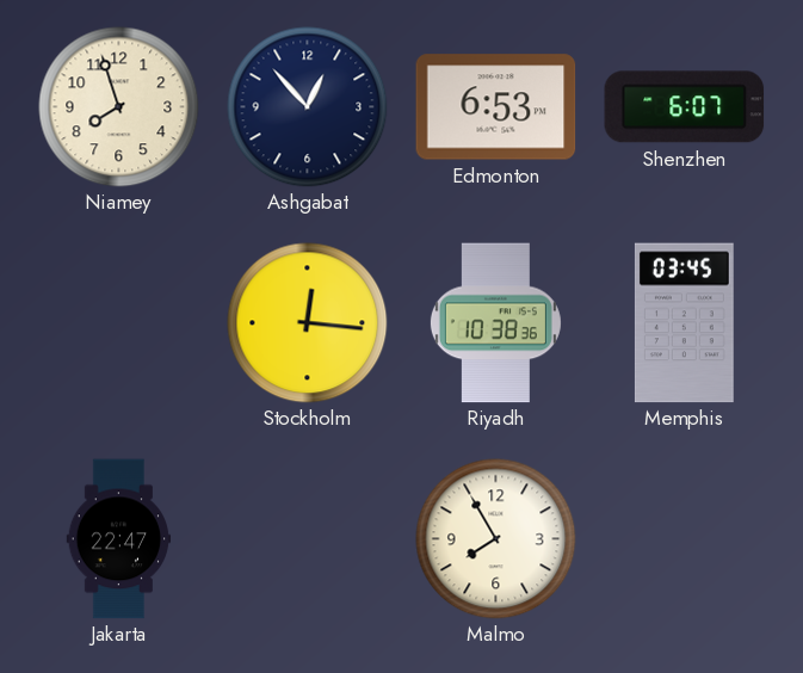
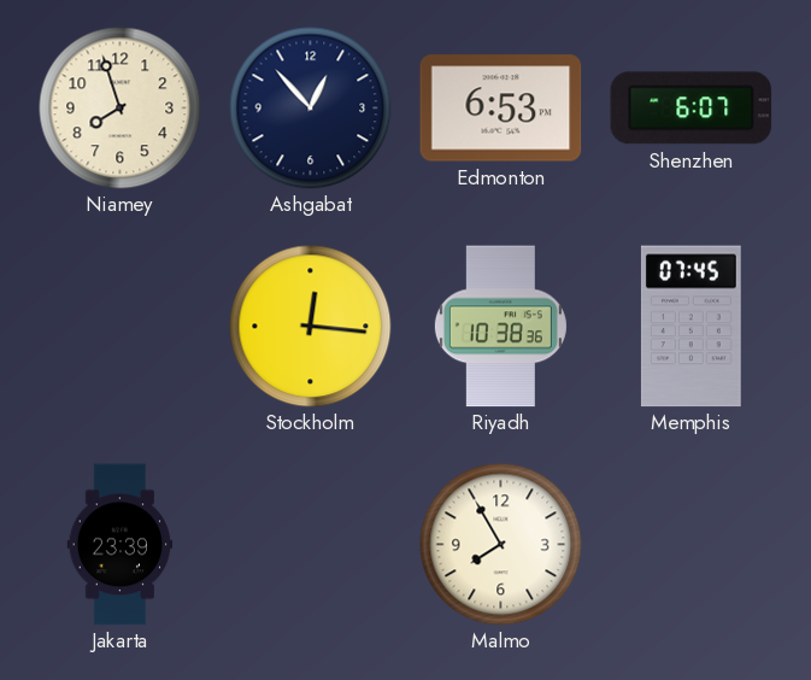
Memphis: 03:45 -> 07:45 (690, 327)
Jakarta: 22:47 -> 23:39 (121, 545)
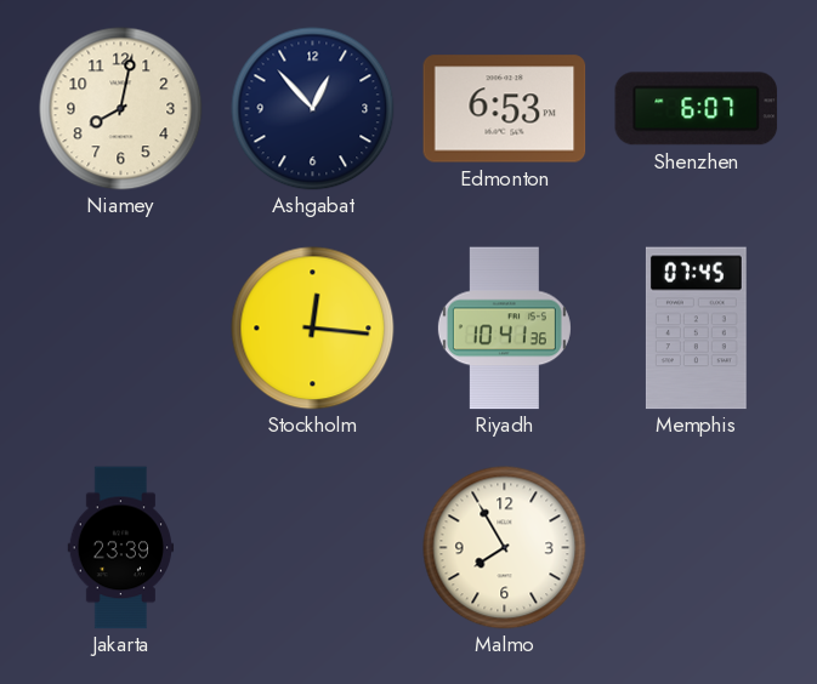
Niamey: 7:57 -> 8:02 (121, 109)
Riyadh: 10:38 -> 10:41 (504, 329)
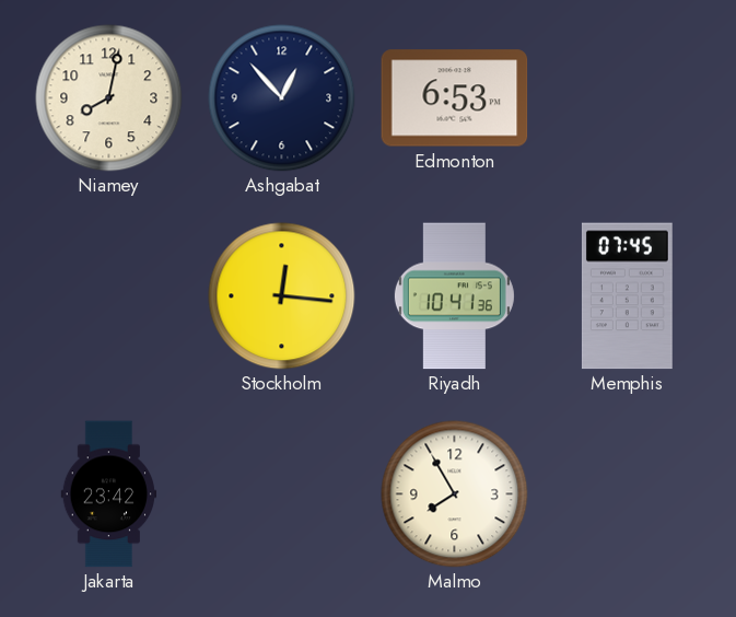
Shenzhen: 6:07 -> none (697, 109)
Jakarta: 23:39 -> 23:42 (109, 494)
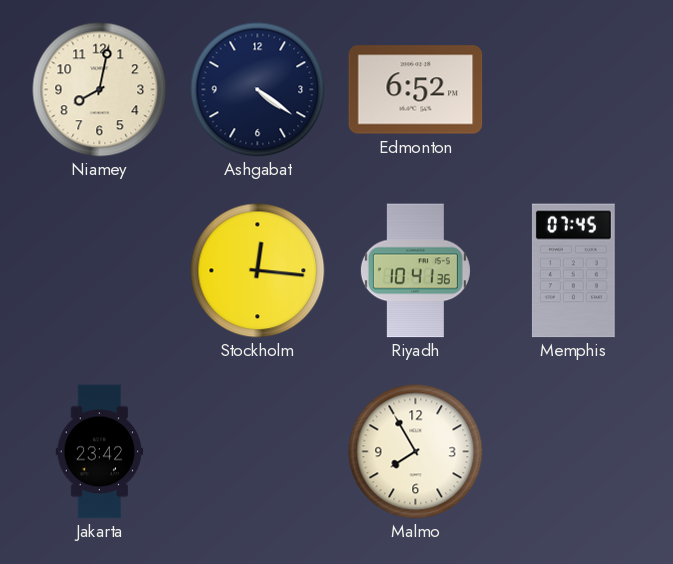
Ashgabat: 12:53 -> 4:21 (258, 90)
Edmonton: 6:53 -> 6:52 (416, 90)
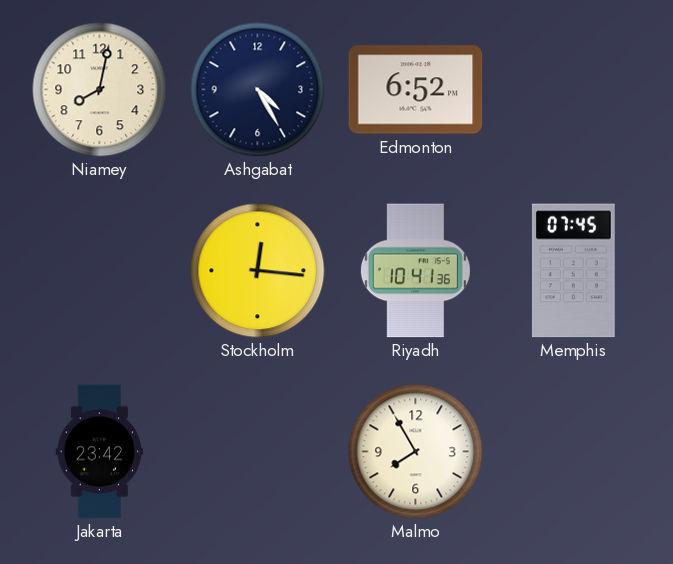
Ashgabat: 4:21 -> 4:25 (258, 90)
